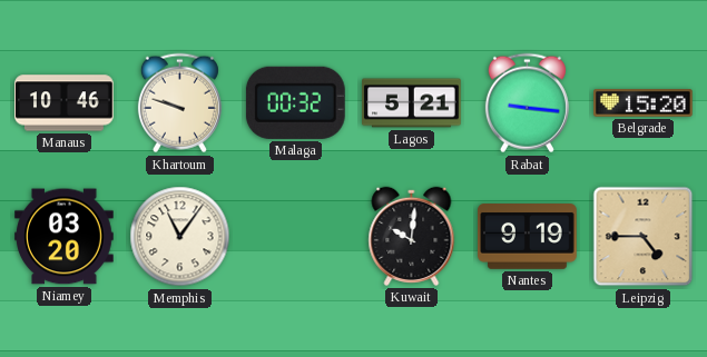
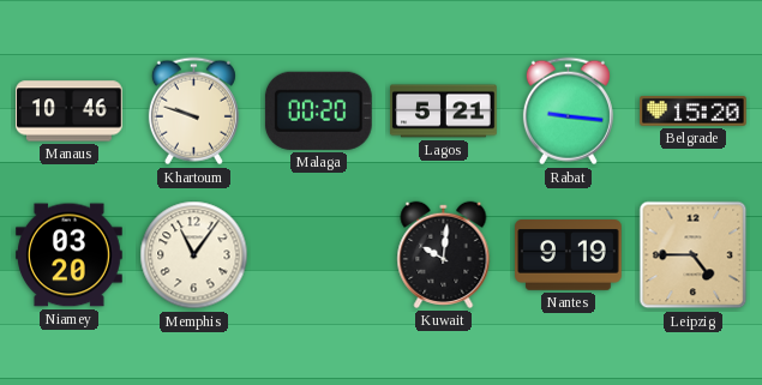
Malaga: 00:32 -> 00:20 (318, 110)
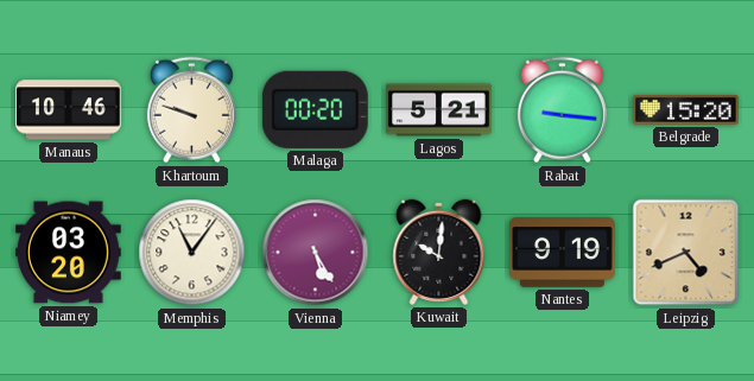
Vienna: none -> 5:25 (316, 253)
Leipzig: 4:45 -> 4:41 (686, 253)
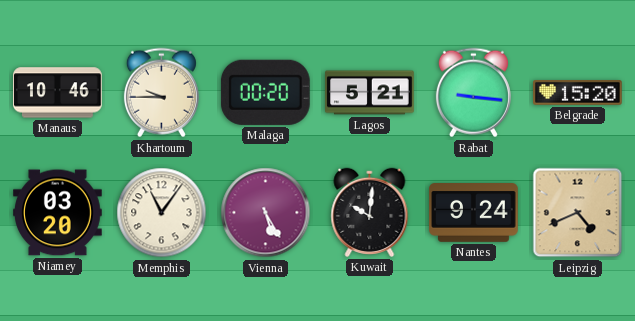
Khartoum: 9:48 -> 9:45 (161, 93)
Nantes: 9:19 -> 9:24 (474, 213)
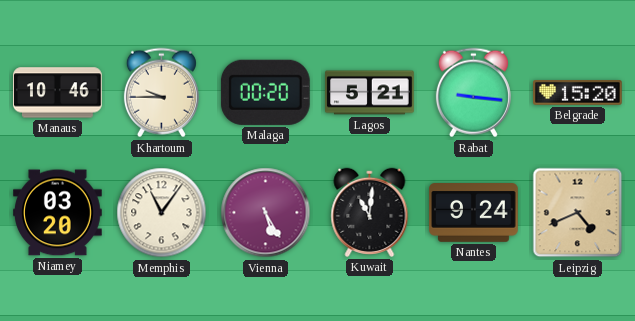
Kuwait: 10:01 -> 11:01 (370, 212)
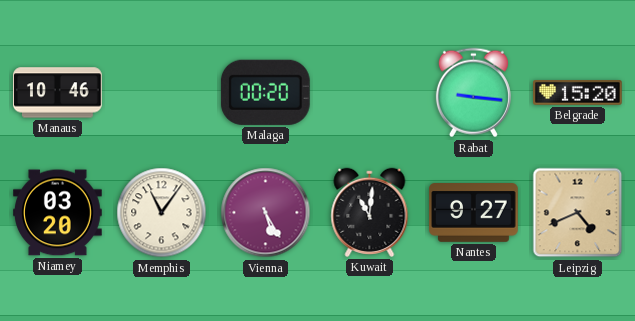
Khartoum: 9:45 -> none (161, 93)
Lagos: 5:21 -> none (370, 93)
Nantes: 9:24 -> 9:27 (474, 213)
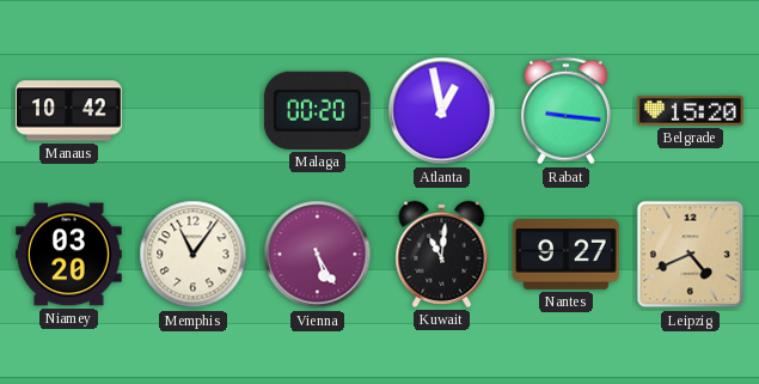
Manaus: 10:46 -> 10:42 (69, 111)
Atlanta: none -> 12:58 (442, 111)
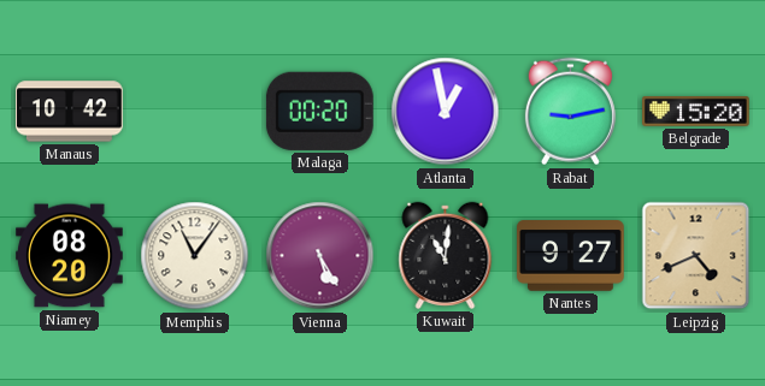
Rabat: 9:16 -> 9:13 (570, 112)
Niamey: 03:20 -> 08:20 (70, 256)
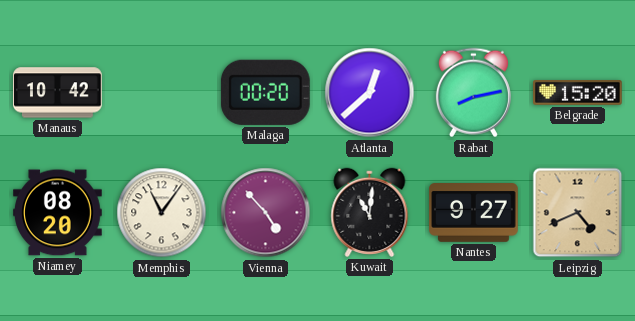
Atlanta: 12:58 -> 12:38 (370, 93)
Rabat: 9:13 -> 8:13 (473, 93)
Vienna: 5:25 -> 4:53 (266, 213)
